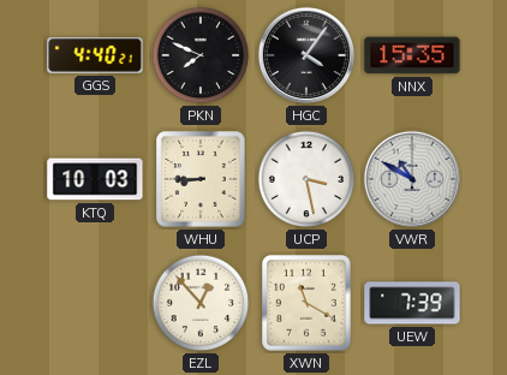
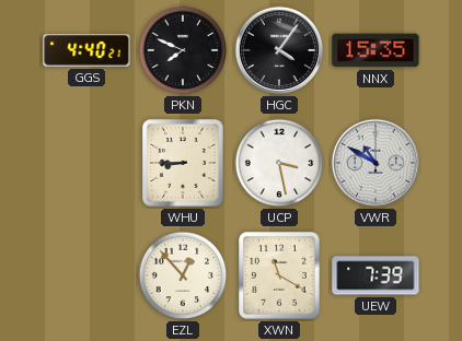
KTQ: 10:03 -> none (95, 179)
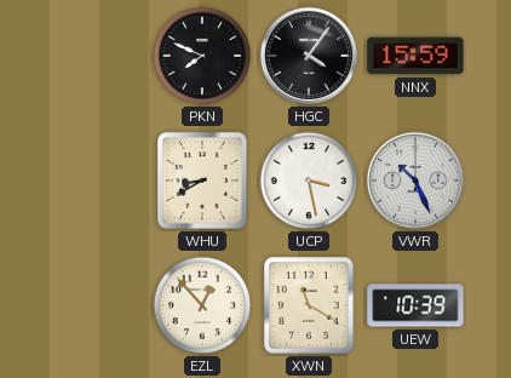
GGS: 4:40 -> none (86, 50)
NNX: 15:35 -> 15:59 (415, 56)
WHU: 8:45 -> 8:40 (202, 181)
VWR: 10:50 -> 10:26 (415, 181)
UEW: 7:39 -> 10:39 (415, 305)
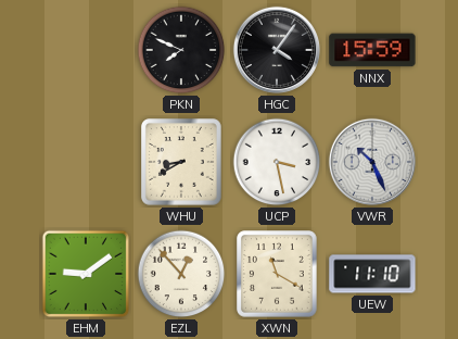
EHM: none -> 9:09 (86, 274)
UEW: 10:39 -> 11:10 (372, 274)
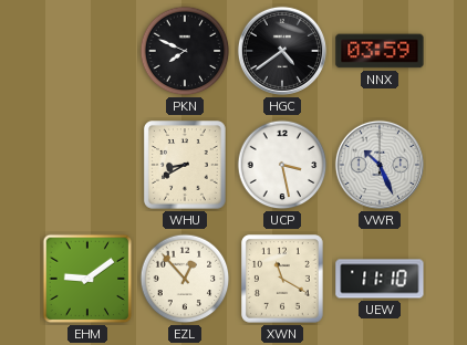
HGC: 4:06 -> 4:39 (282, 51)
NNX: 15:59 -> 03:59 (380, 51)
